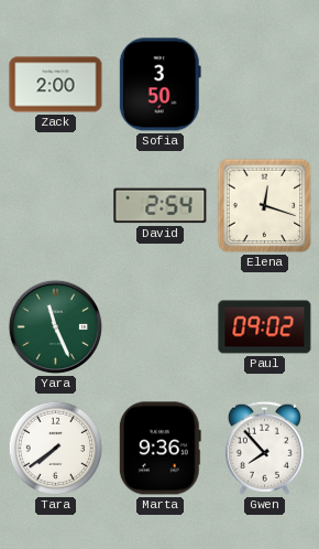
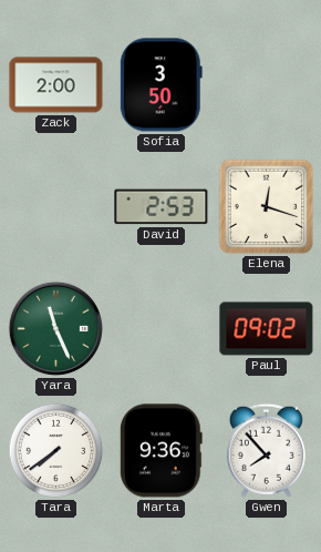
David: 2:54 -> 2:53 (162, 207)
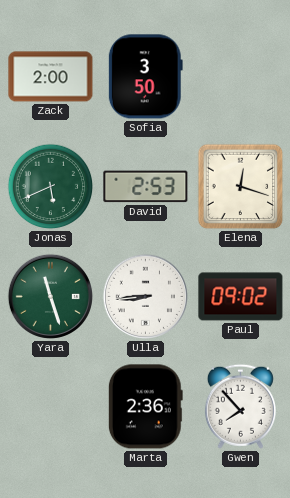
Jonas: none -> 5:41 (51, 187)
Yara: 11:26 -> 11:27 (50, 296)
Ulla: none -> 8:44 (145, 296)
Tara: 7:39 -> none (56, 451)
Marta: 9:36 -> 2:36 (145, 407)
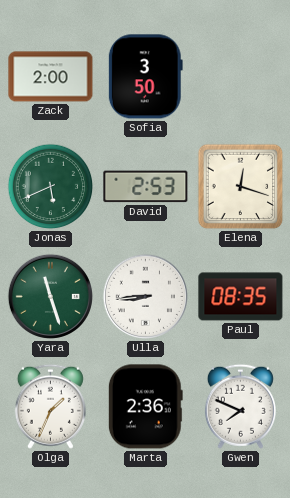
Paul: 09:02 -> 08:35 (241, 297)
Olga: none -> 1:34 (50, 406)
Gwen: 7:53 -> 7:49 (240, 406)
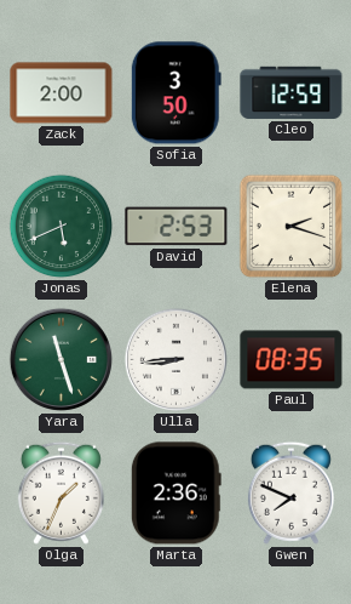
Cleo: none -> 12:59 (292, 92)
Elena: 12:18 -> 2:18 (292, 227)
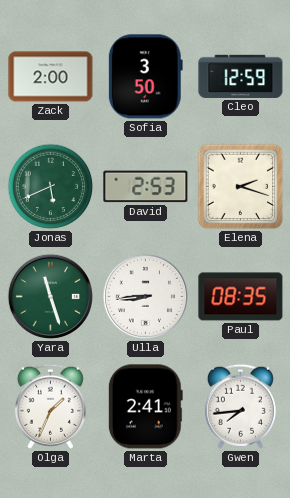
Marta: 2:36 -> 2:41 (145, 407)
Gwen: 7:49 -> 7:44 (240, 406)
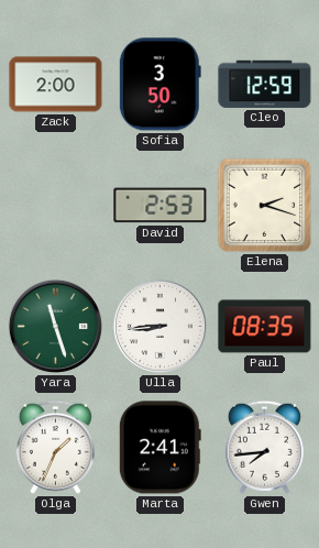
Jonas: 5:41 -> none (51, 187)
